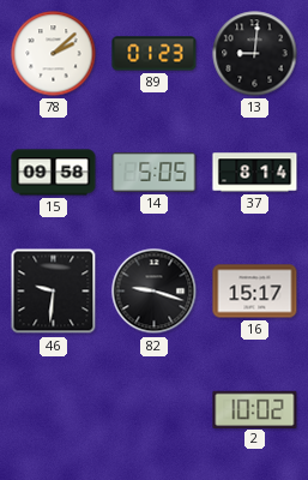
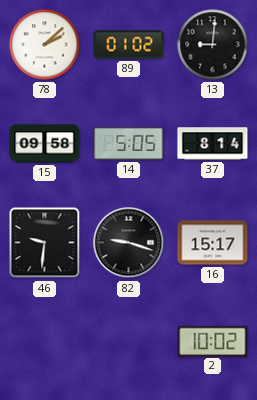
89: 01:23 -> 01:02 (129, 45)
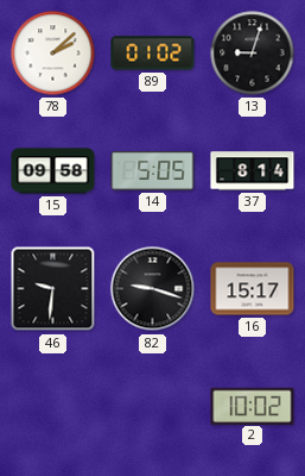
13: 9:01 -> 9:03 (253, 54)
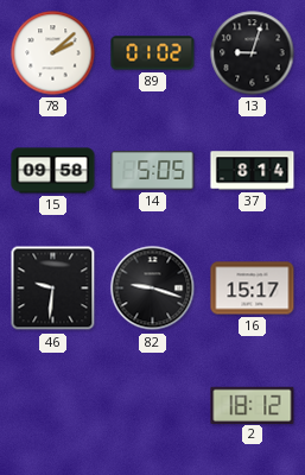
2: 10:02 -> 18:12 (253, 405)
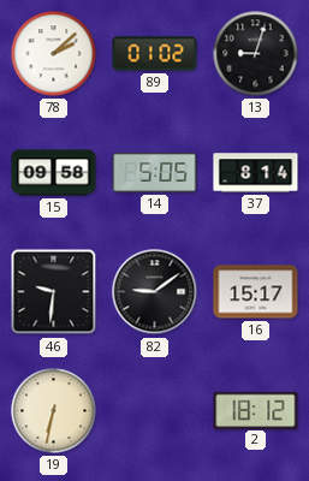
82: 9:18 -> 9:09 (155, 292)
19: none -> 6:32 (54, 411)
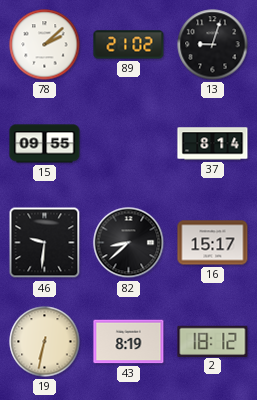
89: 01:02 -> 21:02 (129, 45)
15: 09:58 -> 09:55 (45, 144)
14: 5:05 -> none (155, 172)
82: 9:09 -> 8:38 (129, 243)
43: none -> 8:19 (129, 342)
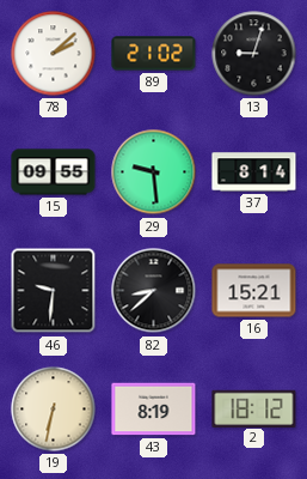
29: none -> 9:29 (154, 172)
16: 15:17 -> 15:21 (254, 291)
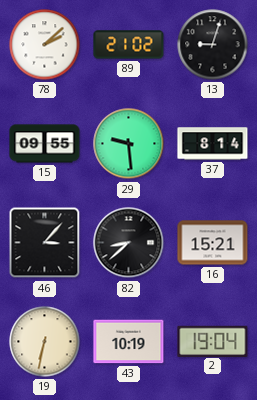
46: 9:31 -> 3:07 (45, 243)
43: 8:19 -> 10:19 (129, 342)
2: 18:12 -> 19:04 (213, 341)
